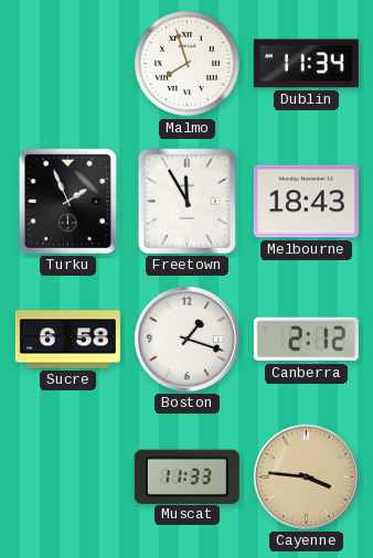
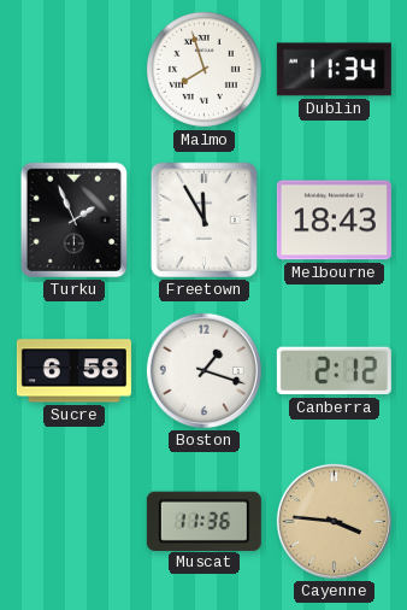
Muscat: 11:33 -> 11:36 (203, 521)
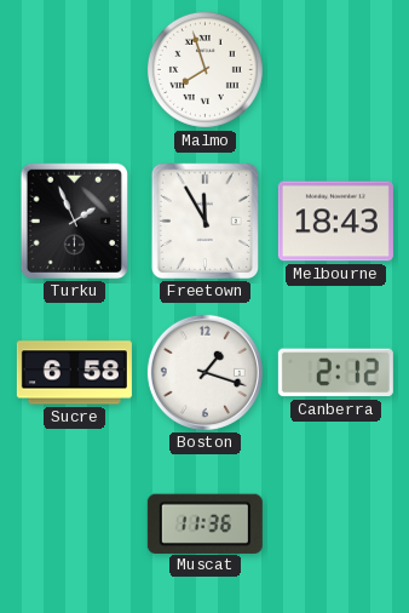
Dublin: 11:34 -> none (334, 70)
Cayenne: 3:46 -> none (334, 521)
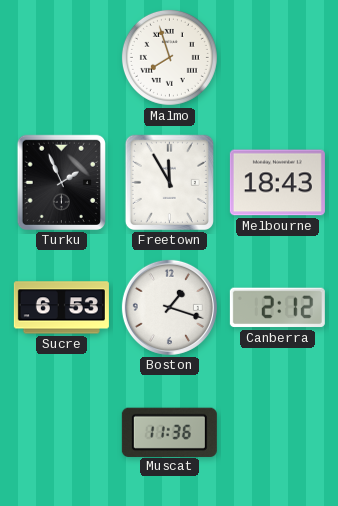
Sucre: 6:58 -> 6:53 (61, 308)
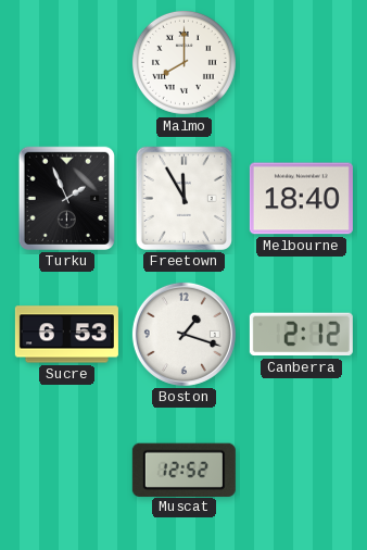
Malmo: 7:57 -> 8:00 (184, 62)
Melbourne: 18:43 -> 18:40 (301, 199)
Muscat: 11:36 -> 12:52 (184, 470)
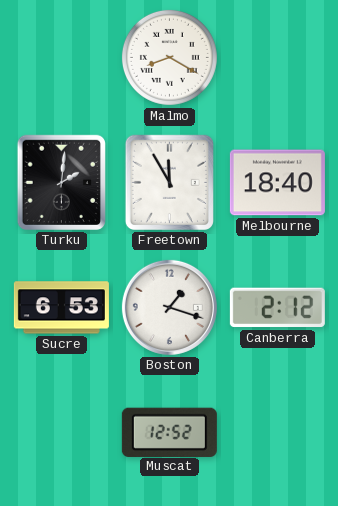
Malmo: 8:00 -> 8:20 (169, 57)
Turku: 1:56 -> 2:01 (61, 182)
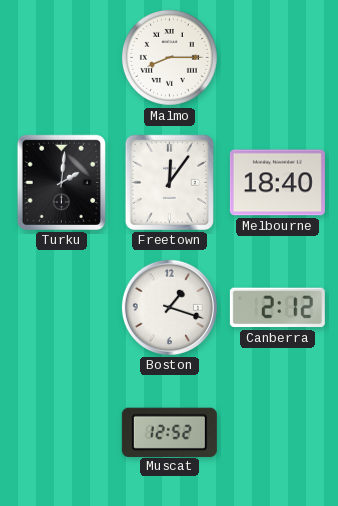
Malmo: 8:20 -> 8:15 (169, 57)
Freetown: 11:55 -> 12:06 (169, 182)
Sucre: 6:53 -> none (61, 308)
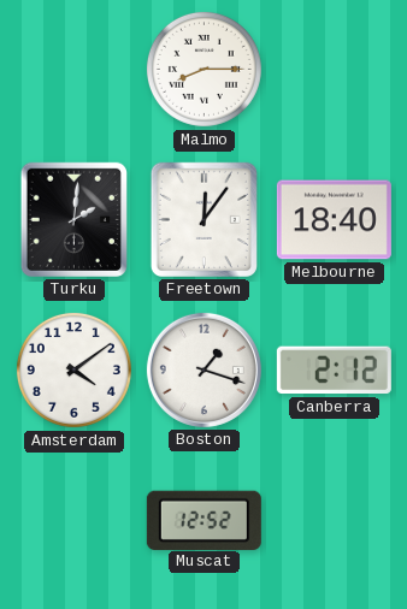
Amsterdam: none -> 4:09 (73, 369)
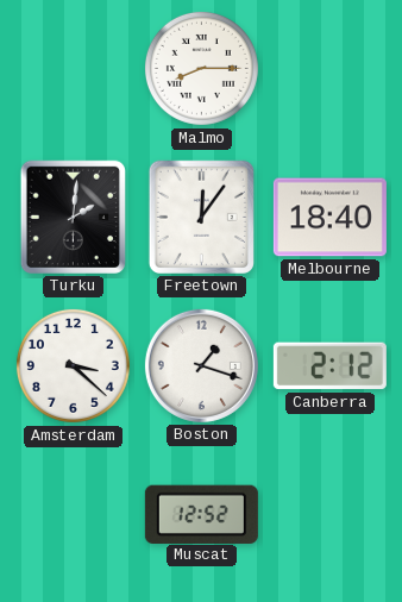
Amsterdam: 4:09 -> 3:22 (73, 365)
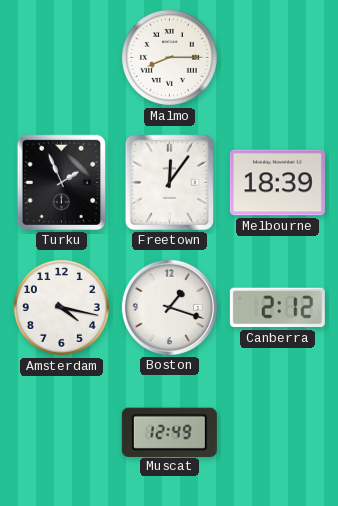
Turku: 2:01 -> 1:56 (61, 182)
Melbourne: 18:40 -> 18:39 (277, 183)
Amsterdam: 3:22 -> 4:17 (61, 307)
Muscat: 12:52 -> 12:49 (169, 432)
